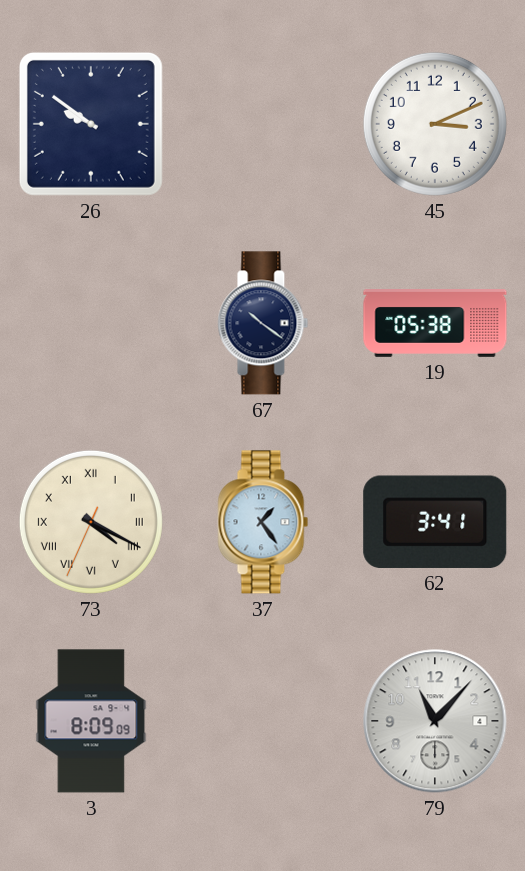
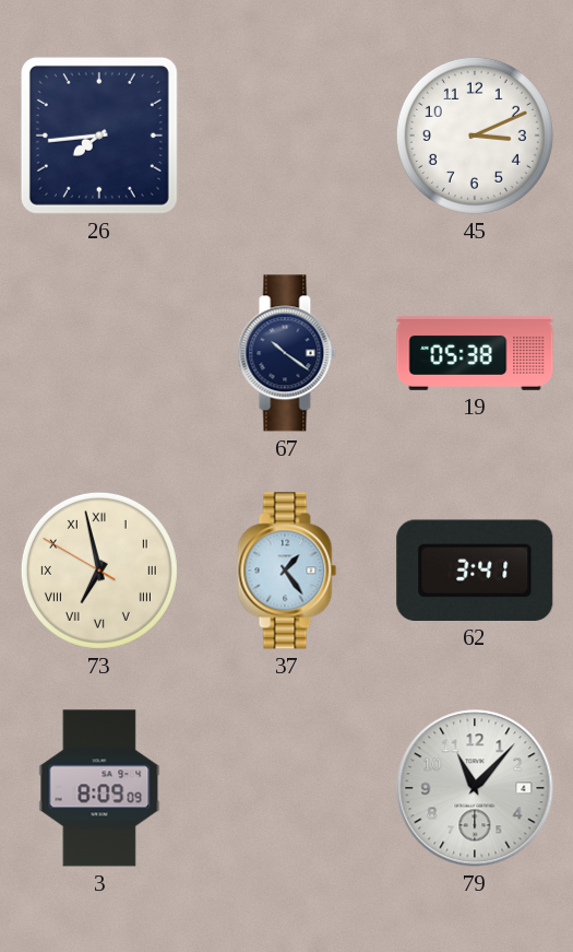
26: 9:51 -> 7:44 (99, 136)
73: 4:19 -> 6:57 (99, 571)
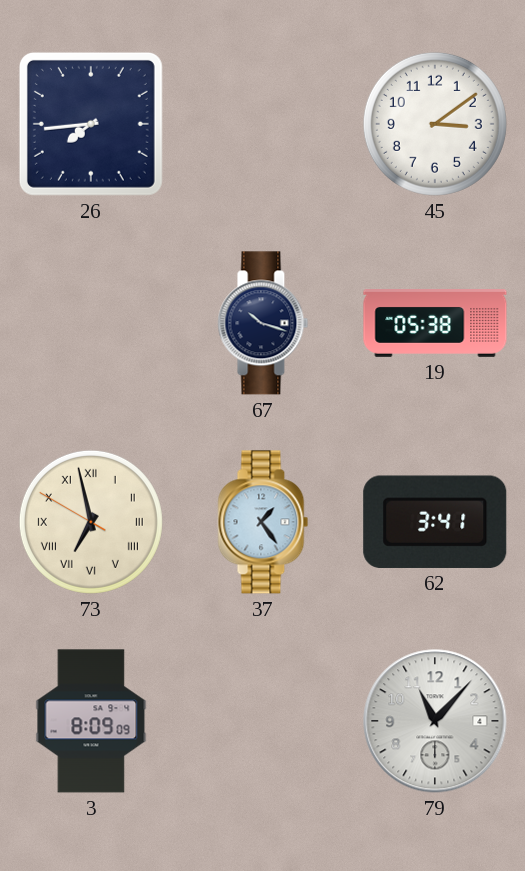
45: 3:11 -> 3:09 (435, 124)
67: 10:21 -> 10:18 (263, 323)
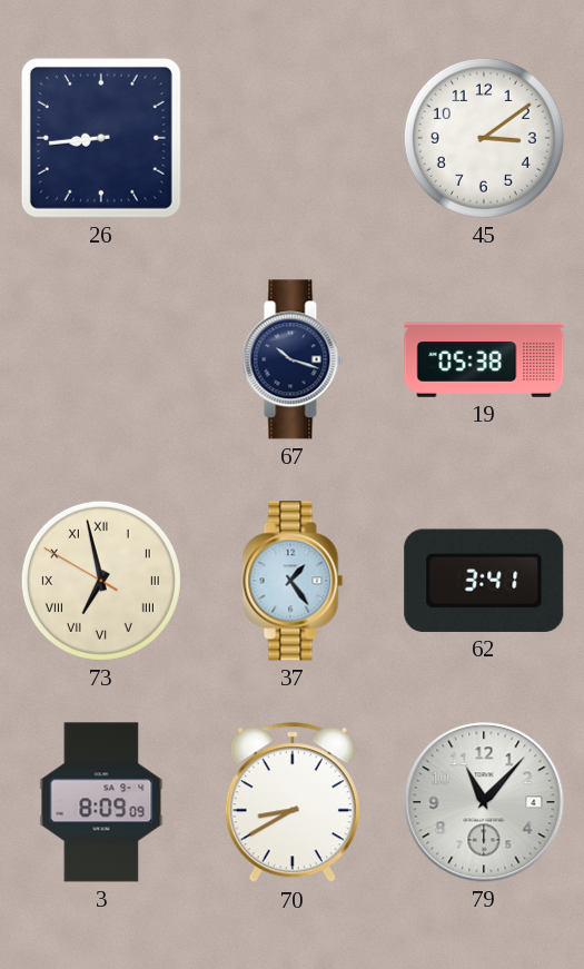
26: 7:44 -> 8:44 (101, 138)
70: none -> 8:40 (293, 803)
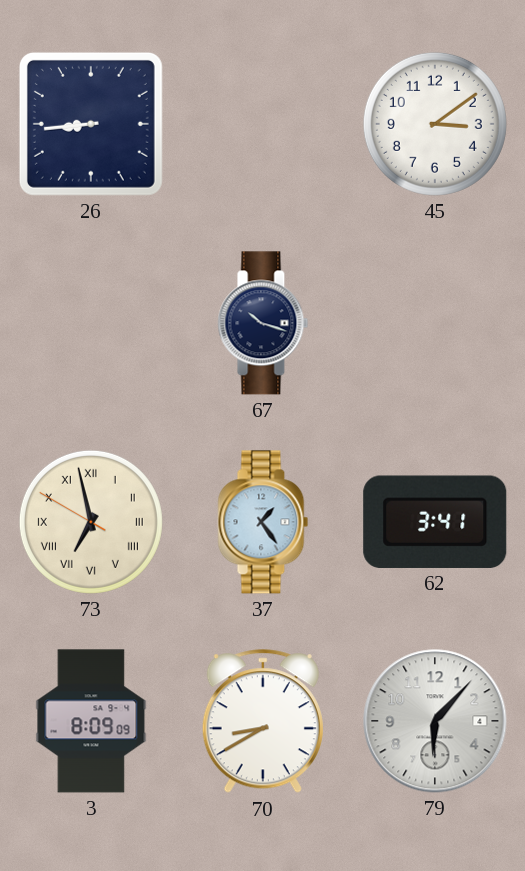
19: 05:38 -> none (484, 359)
79: 11:07 -> 6:07 (435, 721)
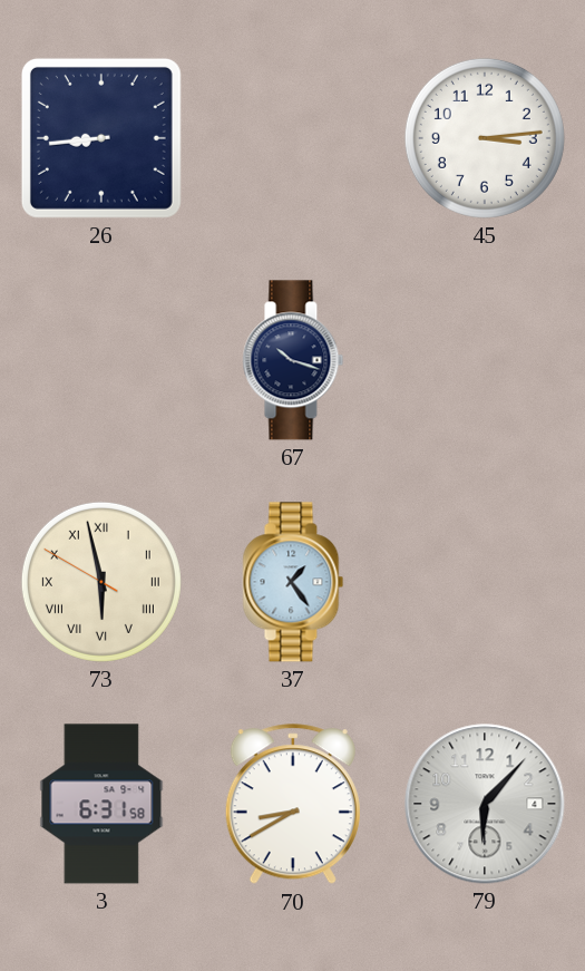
45: 3:09 -> 3:14 (485, 138)
73: 6:57 -> 5:57 (101, 582)
62: 3:41 -> none (435, 522)
3: 8:09 -> 6:31 (101, 804)
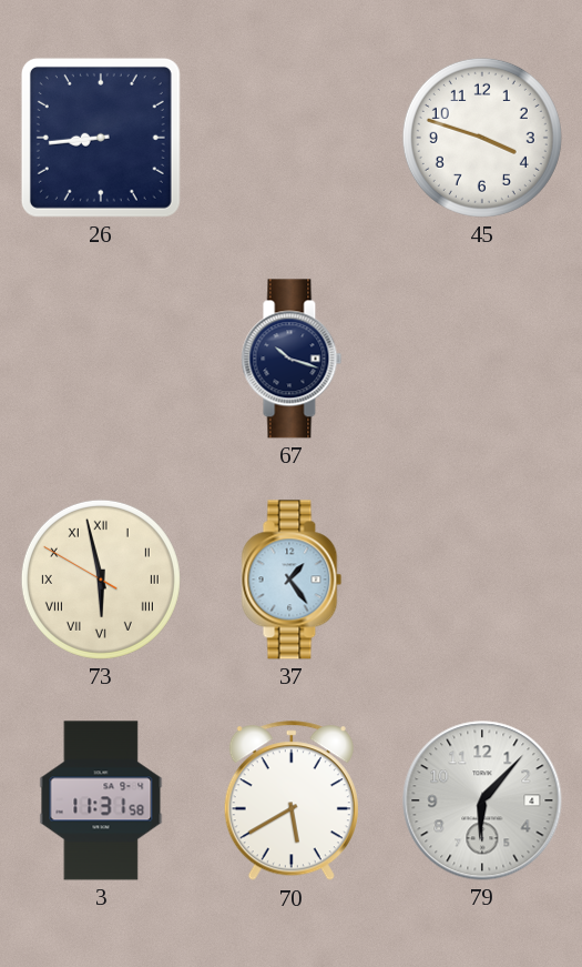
45: 3:14 -> 3:48 (482, 138)
3: 6:31 -> 11:31 (101, 800)
70: 8:40 -> 5:40 (292, 802)
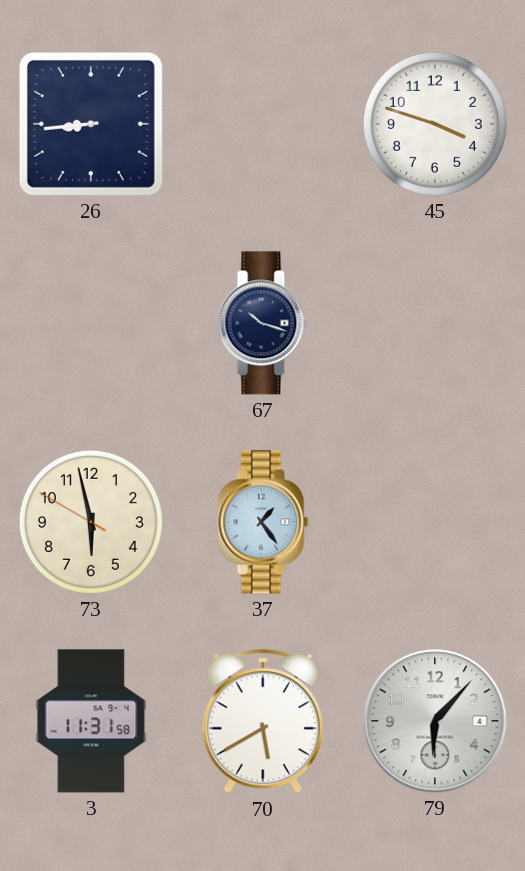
73 numerals: Roman -> Arabic (91, 522)
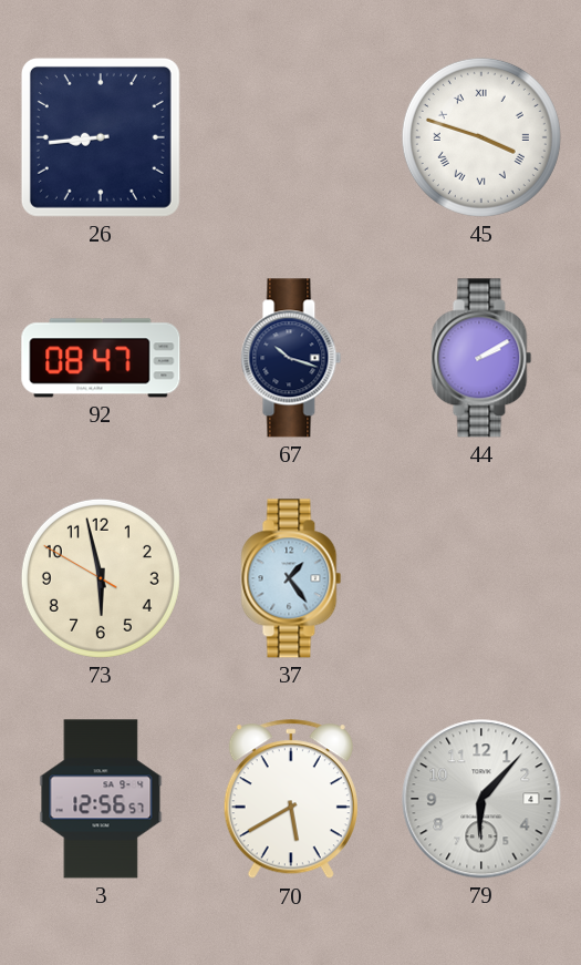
45 numerals: Arabic -> Roman (481, 137)
92: none -> 08:47 (101, 358)
44: none -> 2:10 (481, 358)
3: 11:31 -> 12:56 (101, 799)
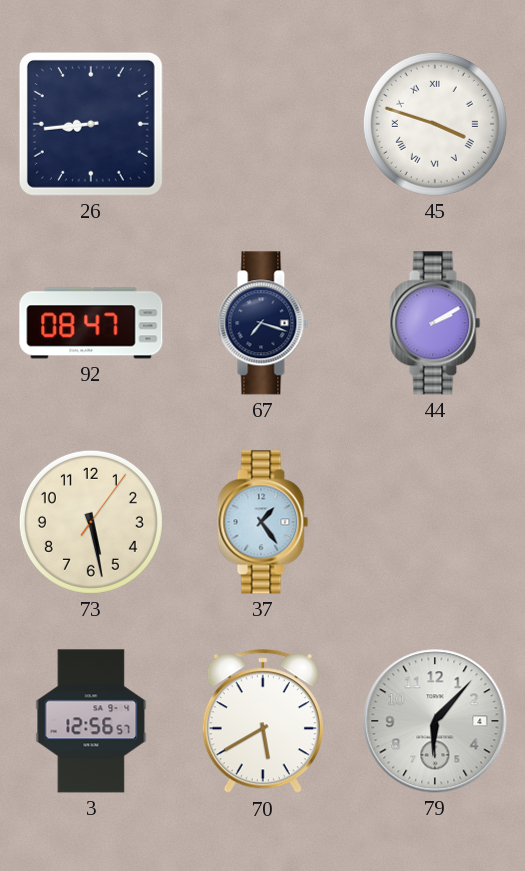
67: 10:18 -> 7:18 (263, 323)
73: 5:57 -> 5:28 (91, 522)
